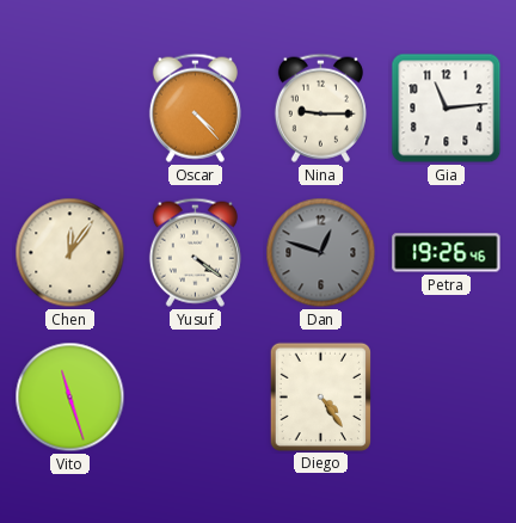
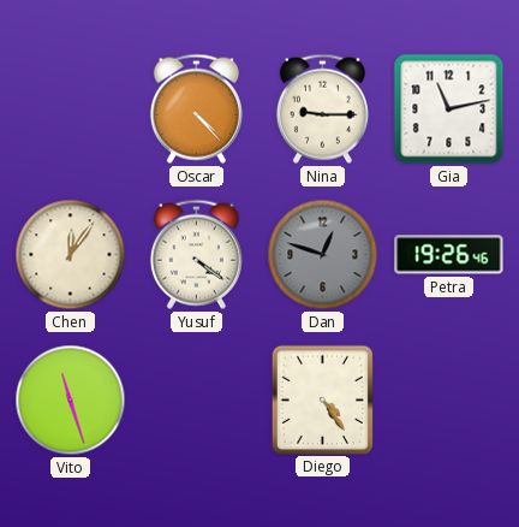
Gia: 11:14 -> 11:13 (449, 109)
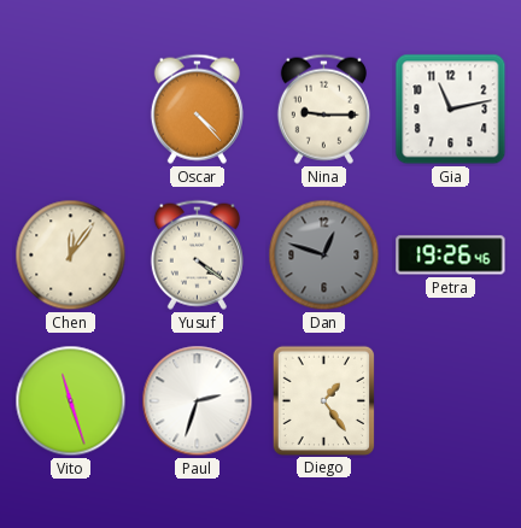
Paul: none -> 2:33 (198, 401)
Diego: 4:24 -> 1:24 (323, 400)
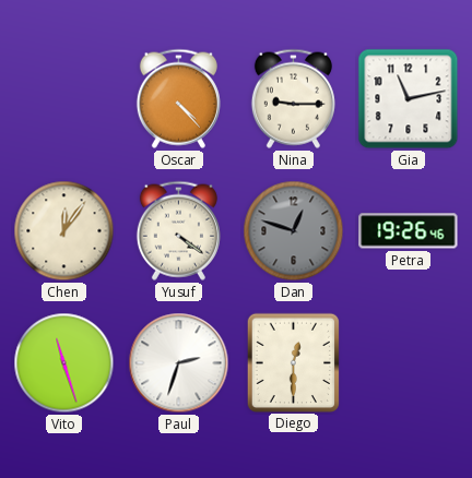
Diego: 1:24 -> 12:30 (293, 362)
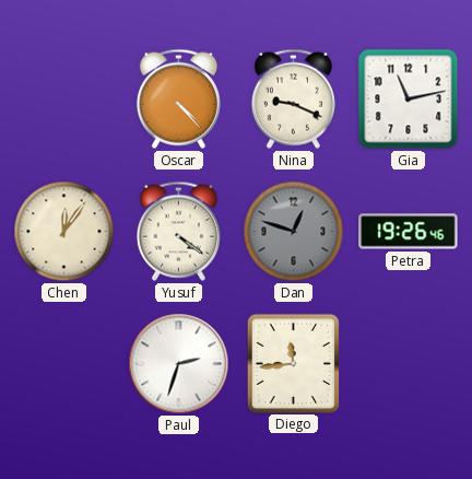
Nina: 9:15 -> 9:19 (293, 98)
Vito: 11:27 -> none (64, 363)
Diego: 12:30 -> 11:44 (293, 363)
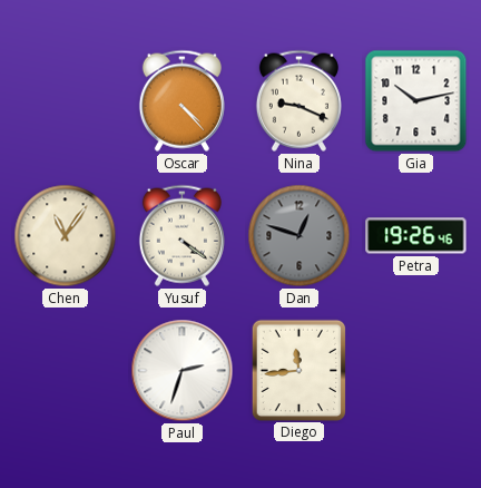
Gia: 11:13 -> 10:13 (416, 101)
Chen: 12:06 -> 11:06 (66, 236)
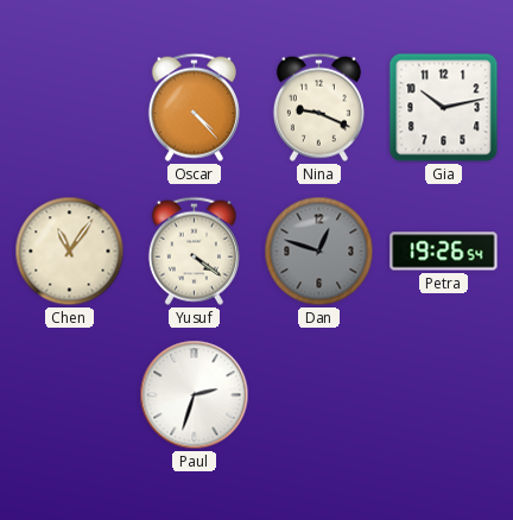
Petra: 19:26:46 -> 19:26:54 (444, 252)
Diego: 11:44 -> none (298, 370)
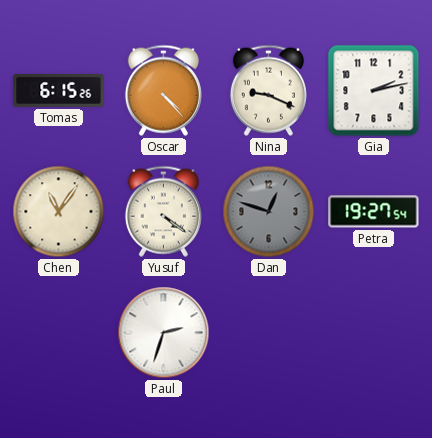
Tomas: none -> 6:15 (59, 91)
Gia: 10:13 -> 2:13 (374, 91)
Petra: 19:26 -> 19:27 (374, 212)
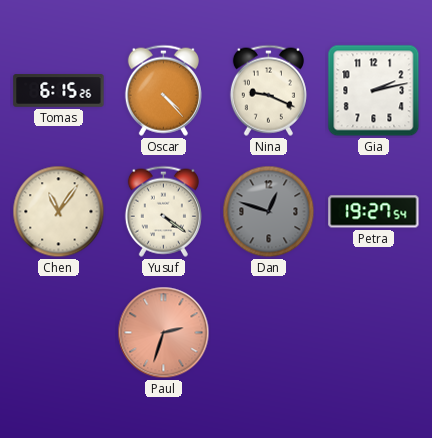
Paul dial: white -> salmon (164, 333)
